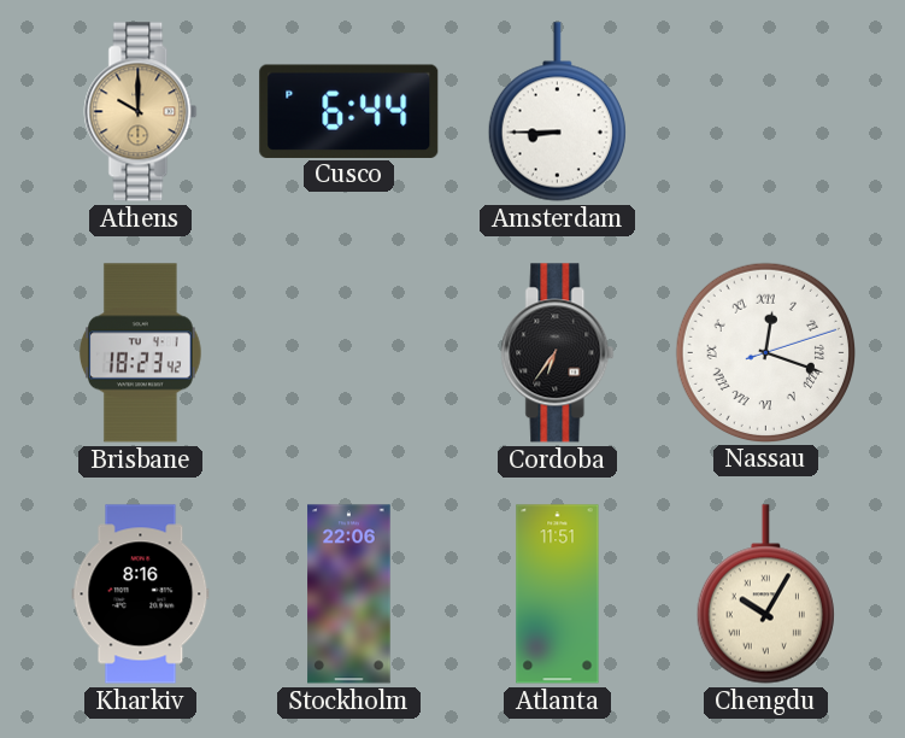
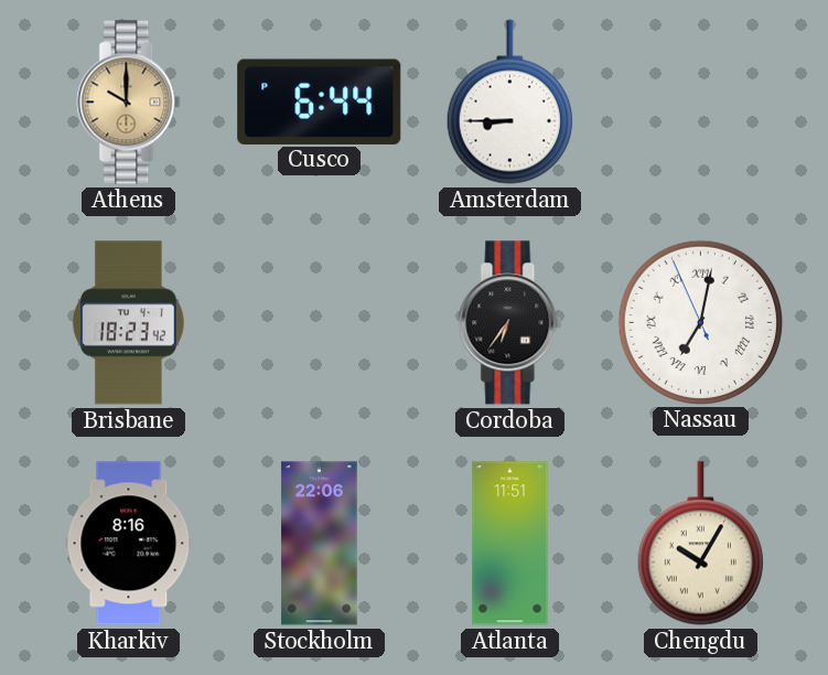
Nassau: 12:18 -> 7:01 (700, 322)
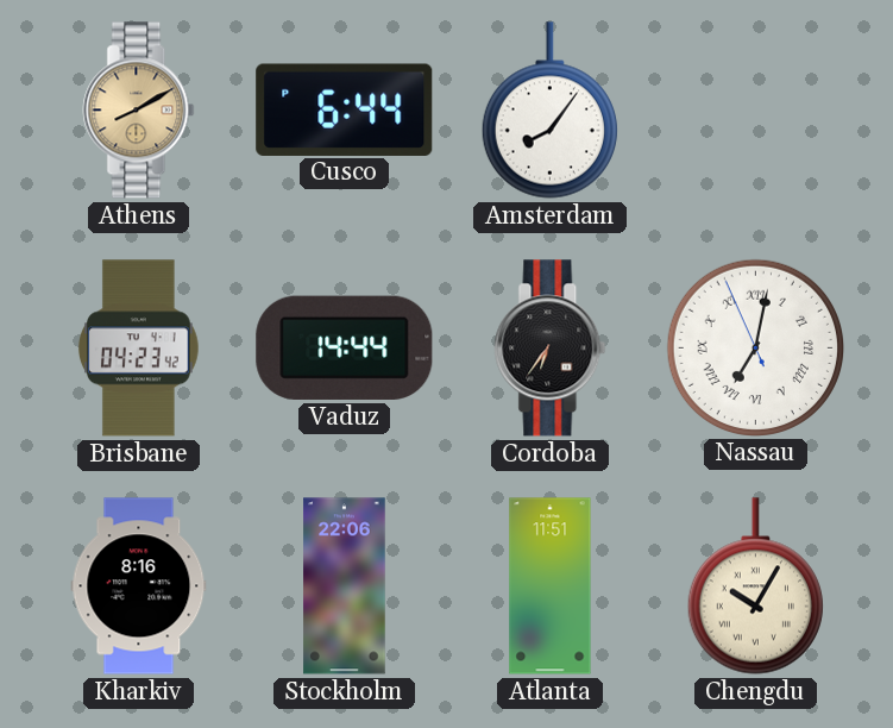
Athens: 10:00 -> 8:10 (139, 111)
Amsterdam: 8:45 -> 8:06 (549, 111)
Brisbane: 18:23 -> 04:23 (139, 349)
Vaduz: none -> 14:44 (345, 347)
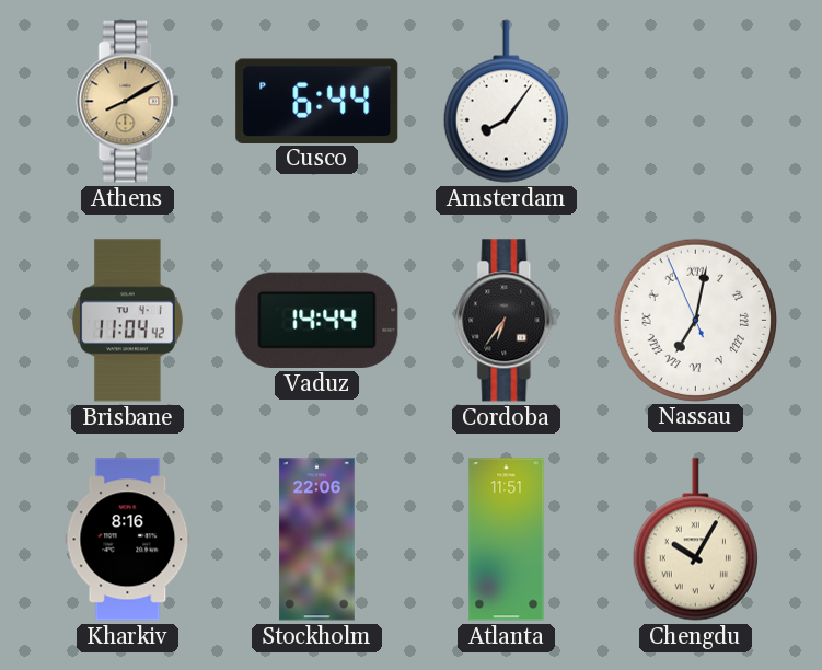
Brisbane: 04:23 -> 11:04 (128, 321)
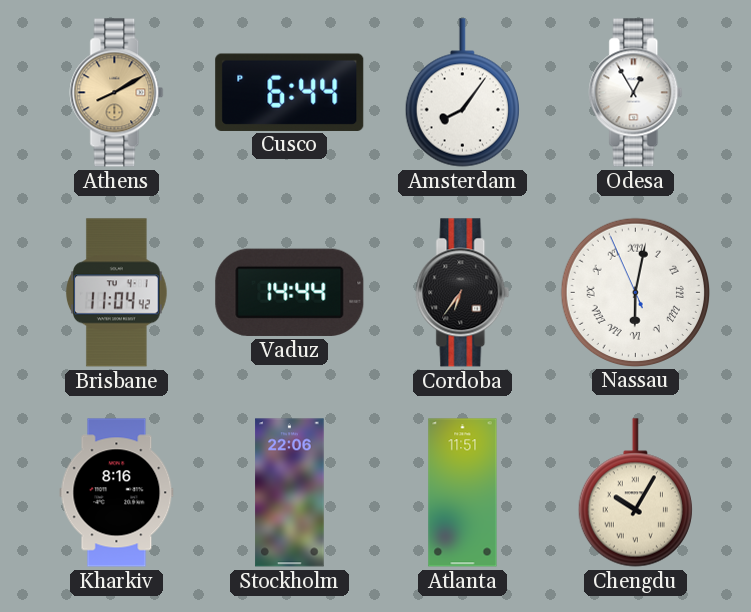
Odesa: none -> 12:55 (636, 93)
Nassau: 7:01 -> 6:01 (635, 292)
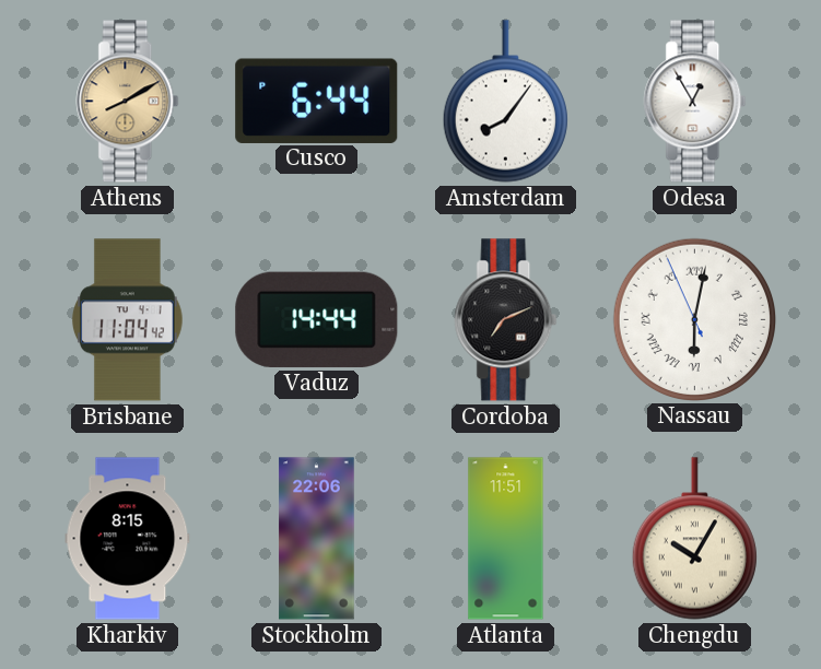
Cordoba: 6:36 -> 7:11 (506, 320)
Kharkiv: 8:16 -> 8:15 (128, 539)
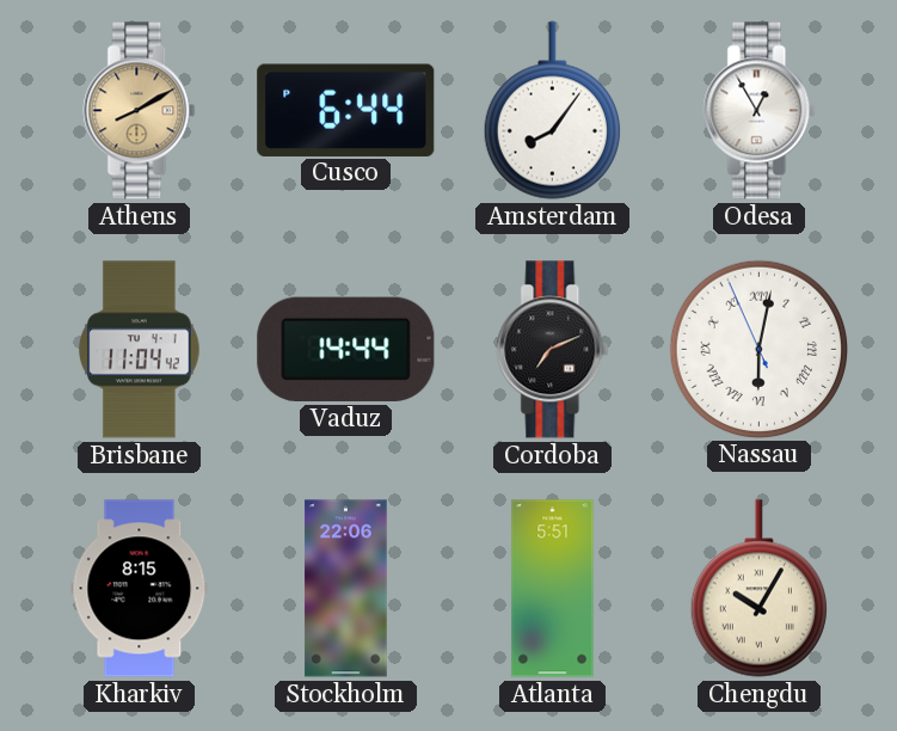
Atlanta: 11:51 -> 5:51 (553, 589)
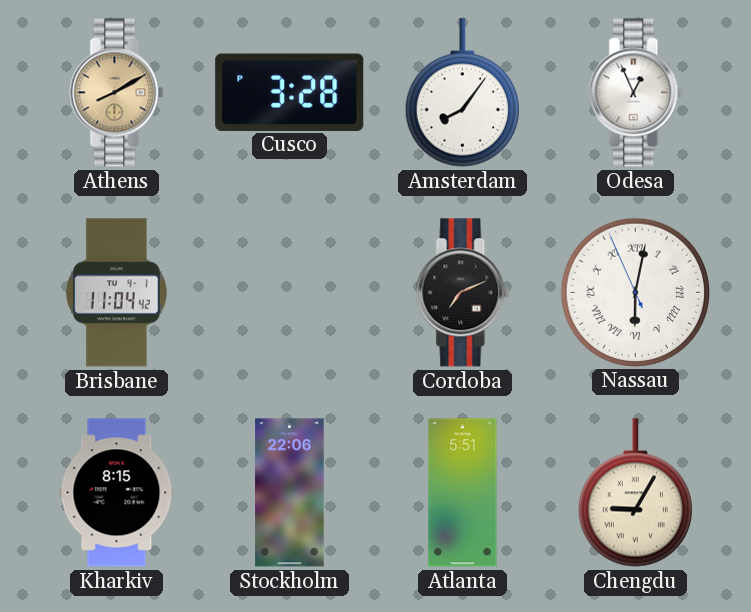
Cusco: 6:44 -> 3:28 (290, 92)
Odesa: 12:55 -> 12:56 (636, 93)
Vaduz: 14:44 -> none (346, 349)
Chengdu: 10:05 -> 9:05 (635, 493)
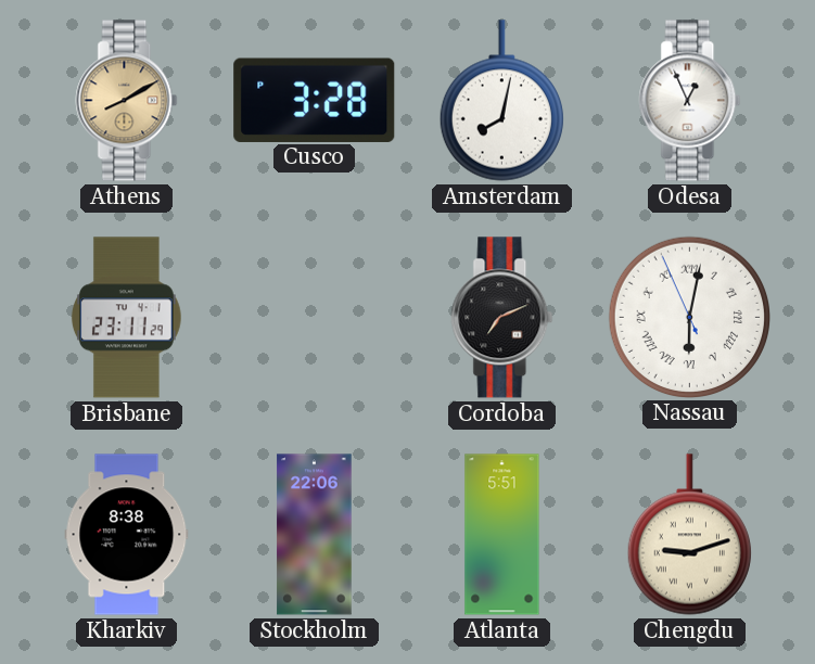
Amsterdam: 8:06 -> 8:02 (501, 101)
Brisbane: 11:04 -> 23:11 (127, 318)
Kharkiv: 8:15 -> 8:38 (127, 535)
Chengdu: 9:05 -> 9:12 (689, 535)
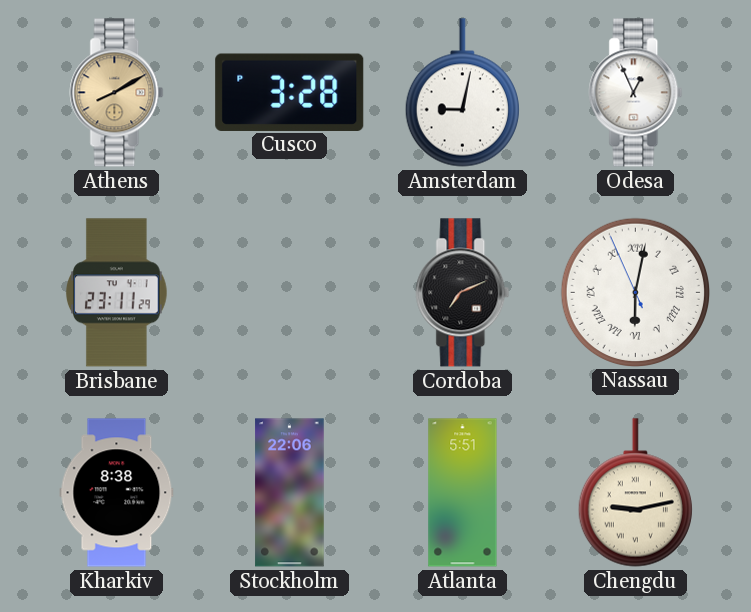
Amsterdam: 8:02 -> 9:02 (462, 93)
Chengdu: 9:12 -> 9:13 (635, 493)
